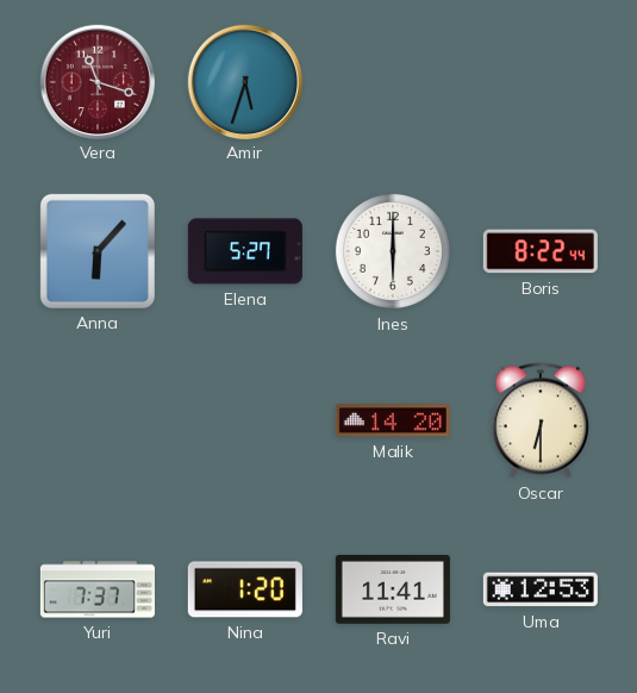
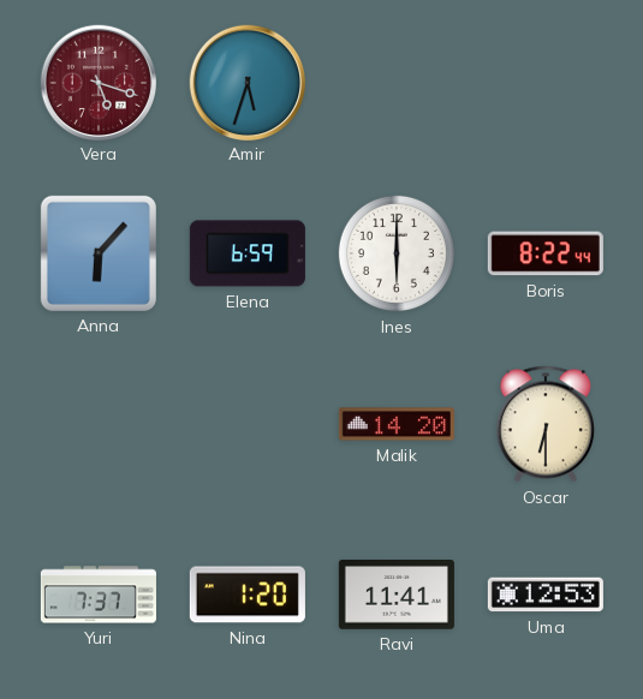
Vera: 11:18 -> 5:18 (97, 82)
Elena: 5:27 -> 6:59 (248, 253)
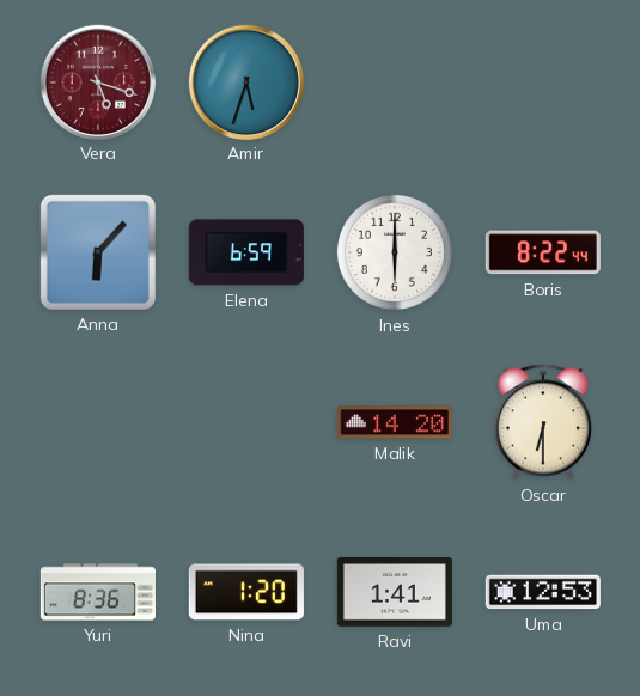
Yuri: 7:37 -> 8:36 (98, 592)
Ravi: 11:41 -> 1:41 (395, 593)
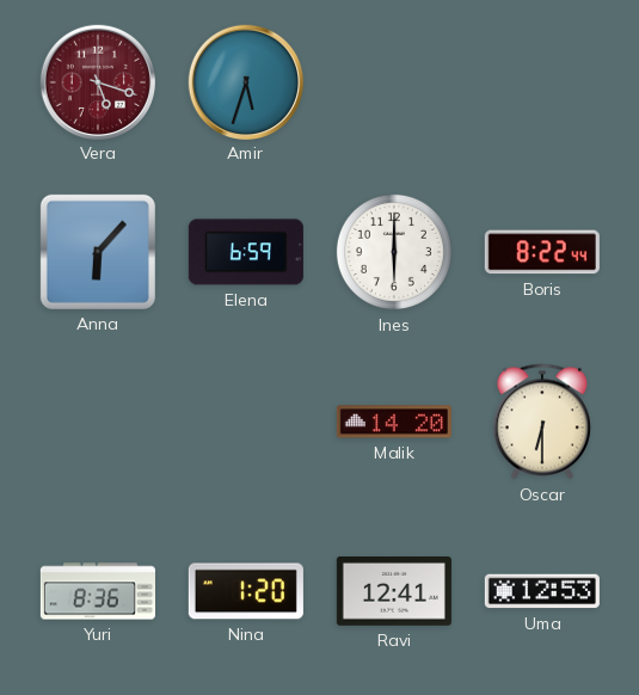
Ravi: 1:41 -> 12:41 (394, 592)
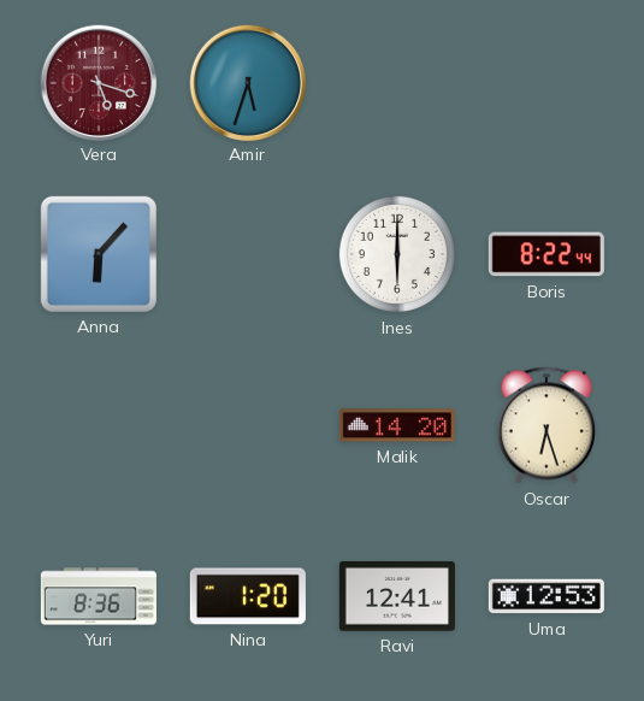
Elena: 6:59 -> none (246, 252)
Oscar: 6:30 -> 6:27 (545, 425)
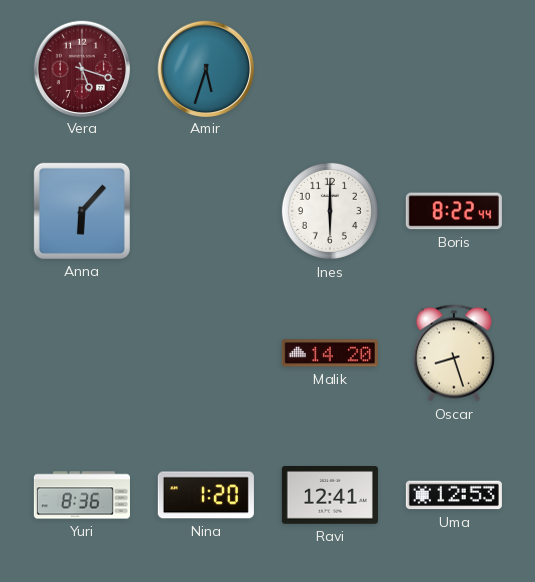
Oscar: 6:27 -> 8:27 (453, 353)
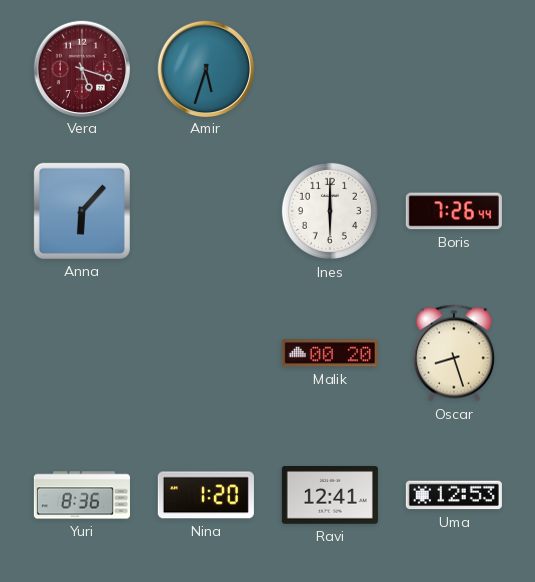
Boris: 8:22 -> 7:26 (454, 211)
Malik: 14:20 -> 00:20 (330, 353)
